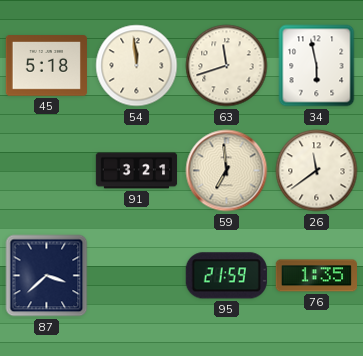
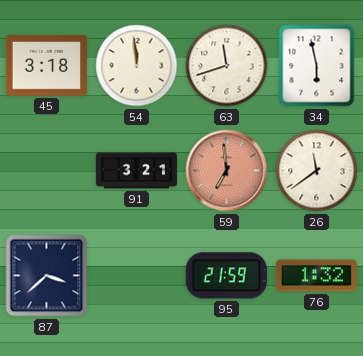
45: 5:18 -> 3:18 (46, 66)
59 dial: cream -> salmon (227, 171)
76: 1:35 -> 1:32 (316, 276)
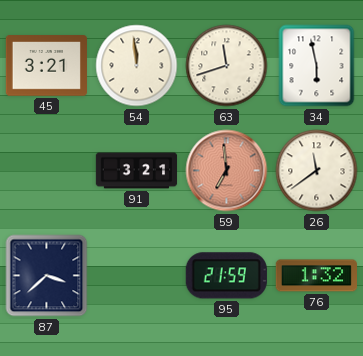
45: 3:18 -> 3:21 (46, 66)
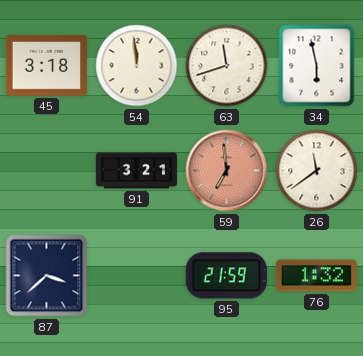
45: 3:21 -> 3:18 (46, 66)
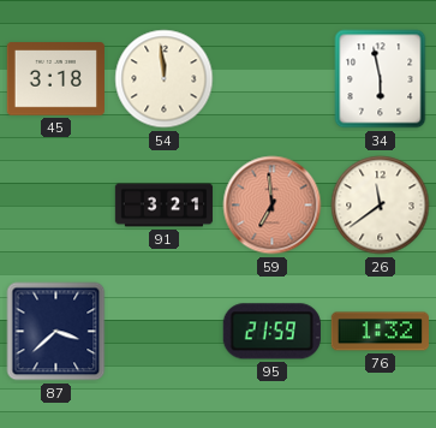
63: 11:42 -> none (227, 66)
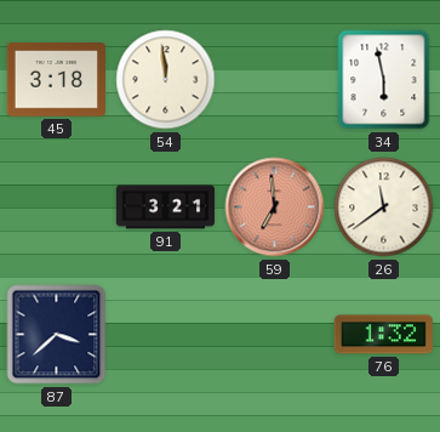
95: 21:59 -> none (271, 332)
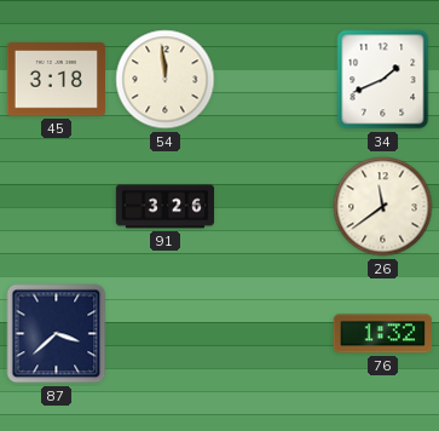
34: 5:58 -> 1:41 (383, 80)
91: 3:21 -> 3:26 (166, 207)
59: 6:59 -> none (275, 208)
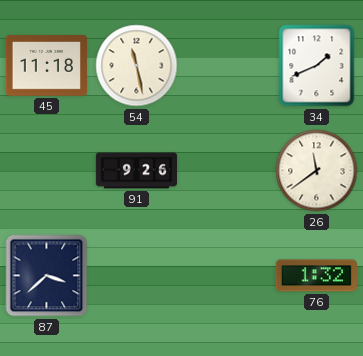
45: 3:18 -> 11:18 (46, 66)
54: 11:59 -> 11:28 (137, 66)
91: 3:26 -> 9:26 (137, 171)
